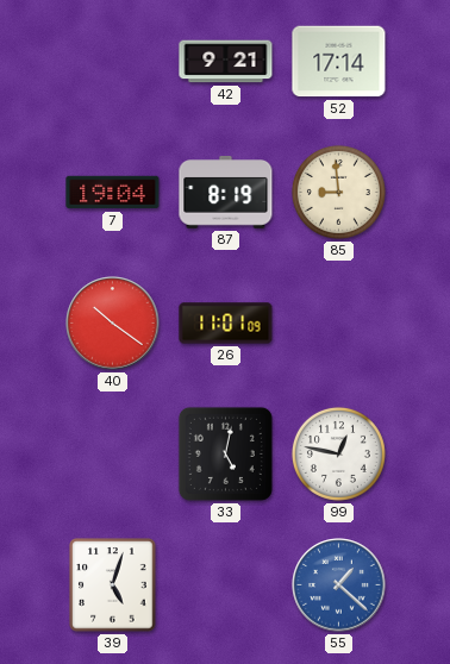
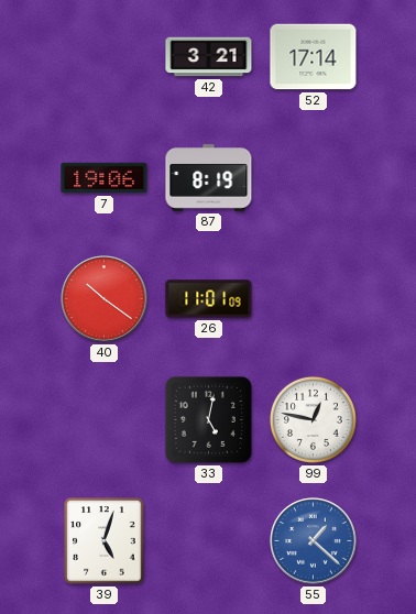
42: 9:21 -> 3:21 (209, 57)
7: 19:04 -> 19:06 (105, 178)
85: 8:59 -> none (338, 192)
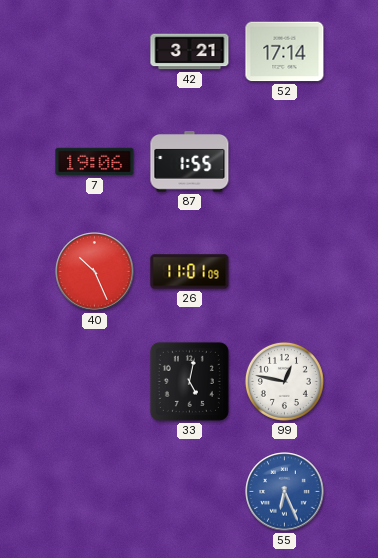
87: 8:19 -> 1:55 (190, 162)
40: 10:21 -> 10:26 (95, 272)
39: 5:03 -> none (105, 541)
55: 1:22 -> 6:26 (285, 492)
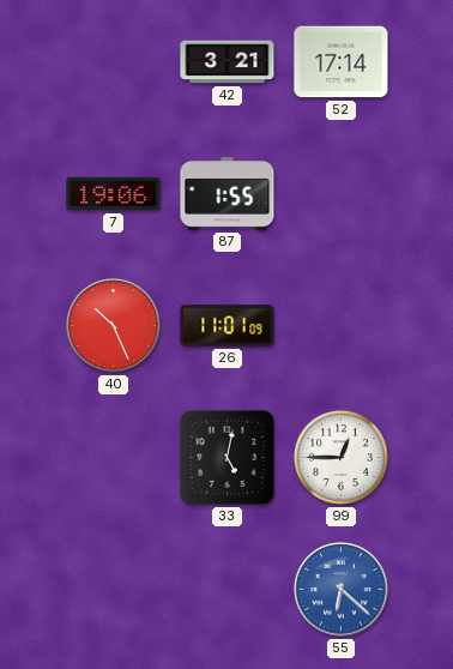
99: 12:47 -> 12:45 (340, 457)
55: 6:26 -> 6:22 (342, 590)
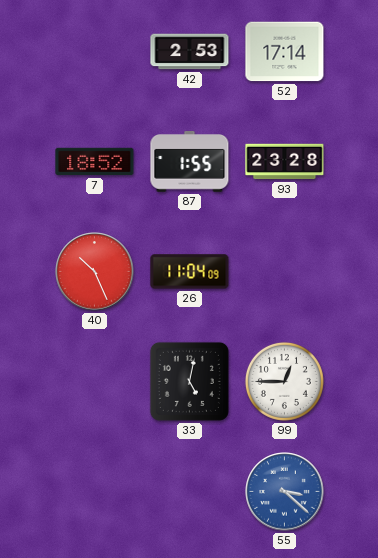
42: 3:21 -> 2:53 (190, 52)
7: 19:06 -> 18:52 (95, 162)
93: none -> 23:28 (285, 162)
26: 11:01 -> 11:04 (190, 272)
55: 6:22 -> 3:22 (285, 492)
